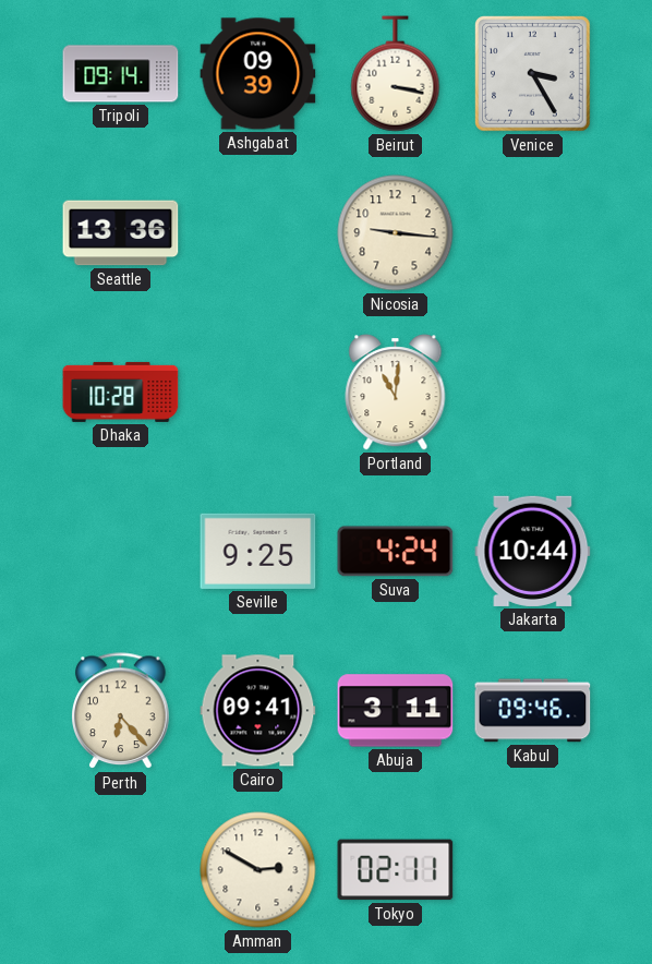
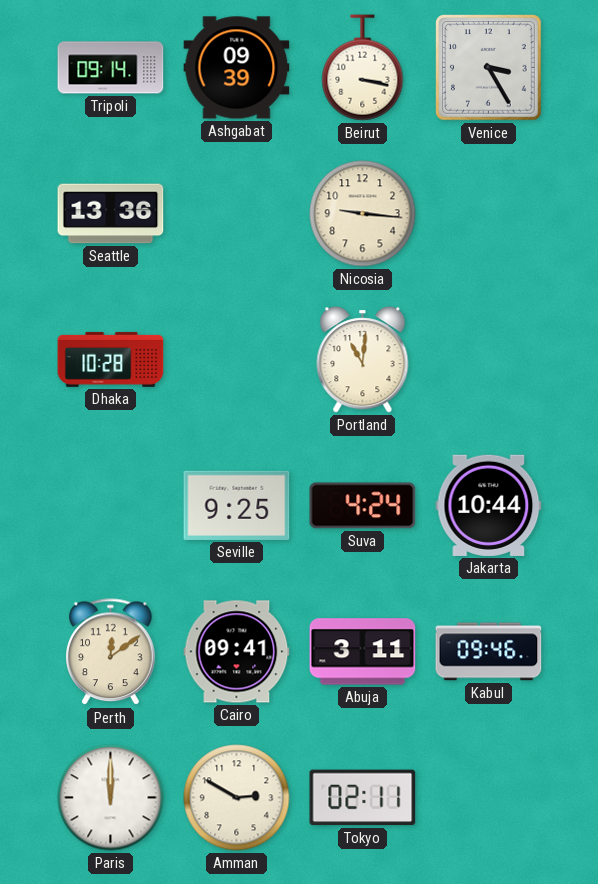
Perth: 6:23 -> 12:09 (111, 652)
Paris: none -> 12:00 (111, 798)
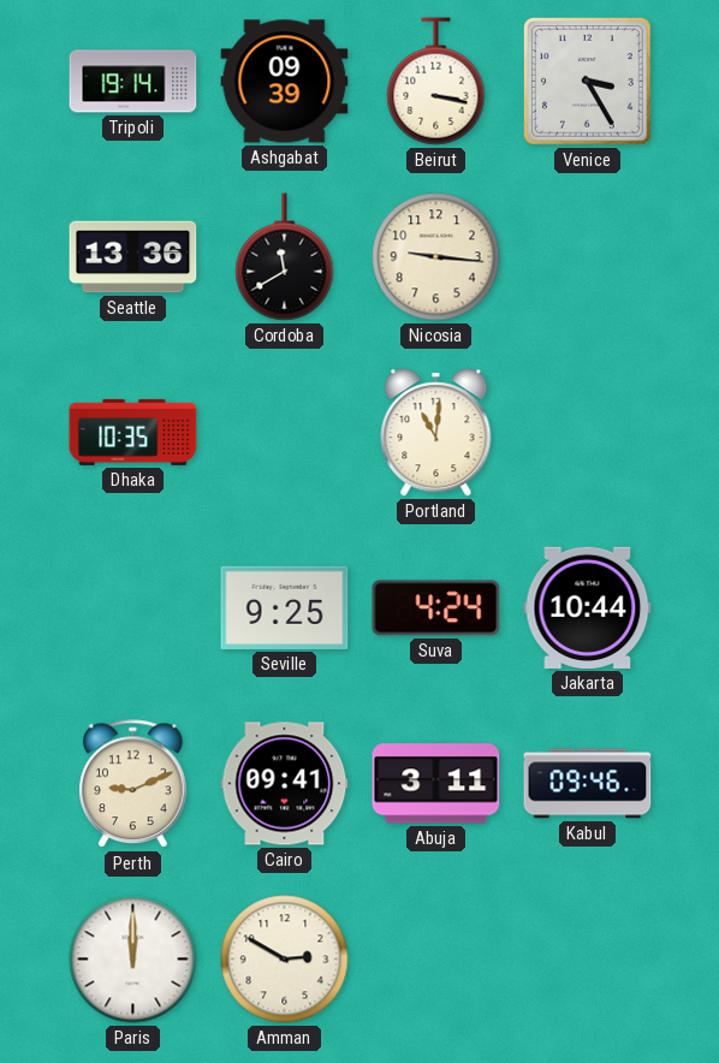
Tripoli: 09:14 -> 19:14 (133, 82)
Cordoba: none -> 11:40 (285, 257)
Dhaka: 10:28 -> 10:35 (133, 432)
Perth: 12:09 -> 9:11 (133, 784)
Tokyo: 02:11 -> none (363, 798)
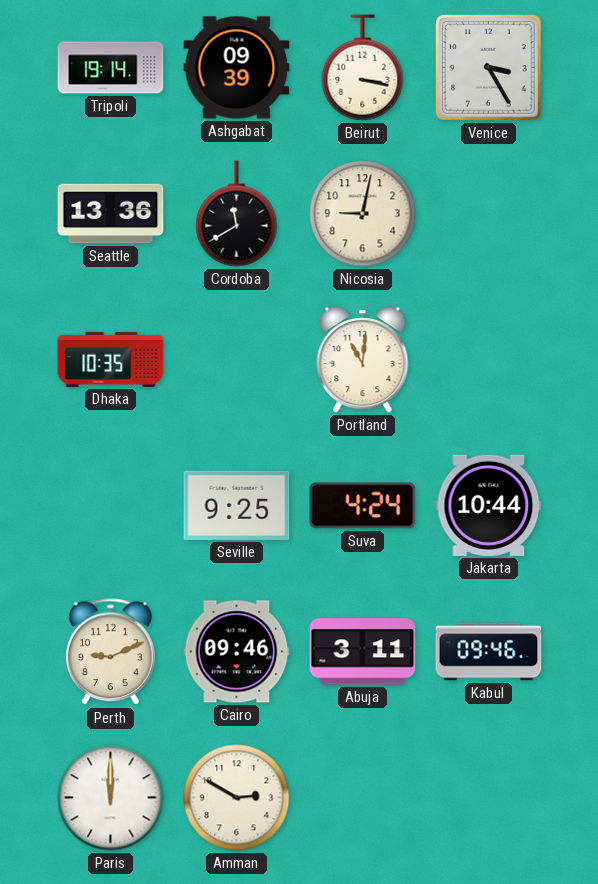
Nicosia: 9:16 -> 9:02 (363, 214)
Cairo: 09:41 -> 09:46 (237, 652)
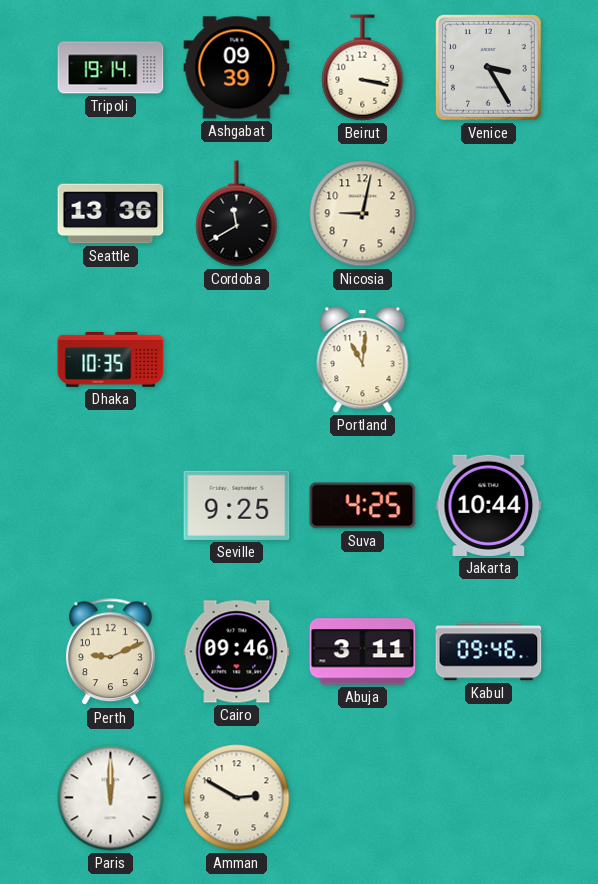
Suva: 4:24 -> 4:25 (363, 506)
